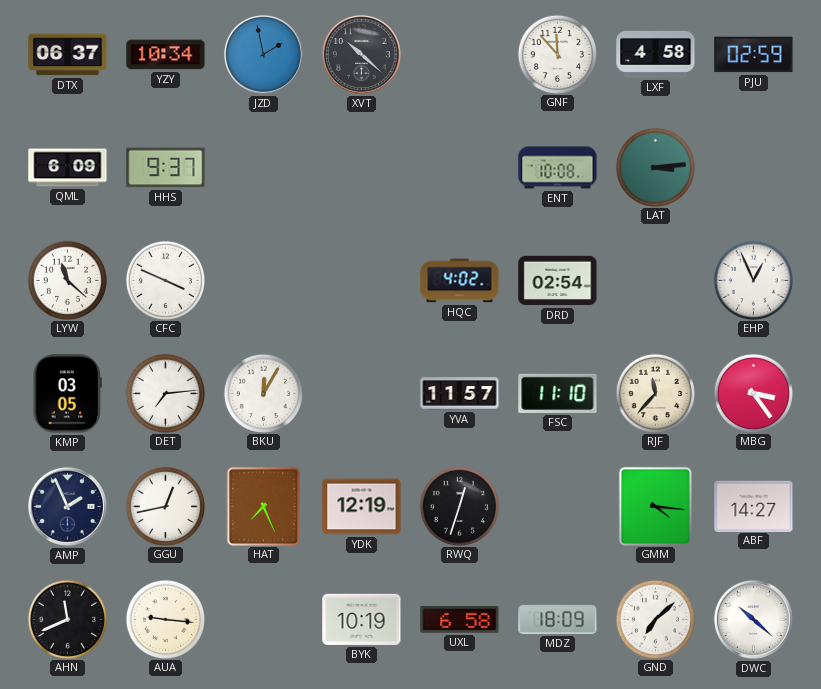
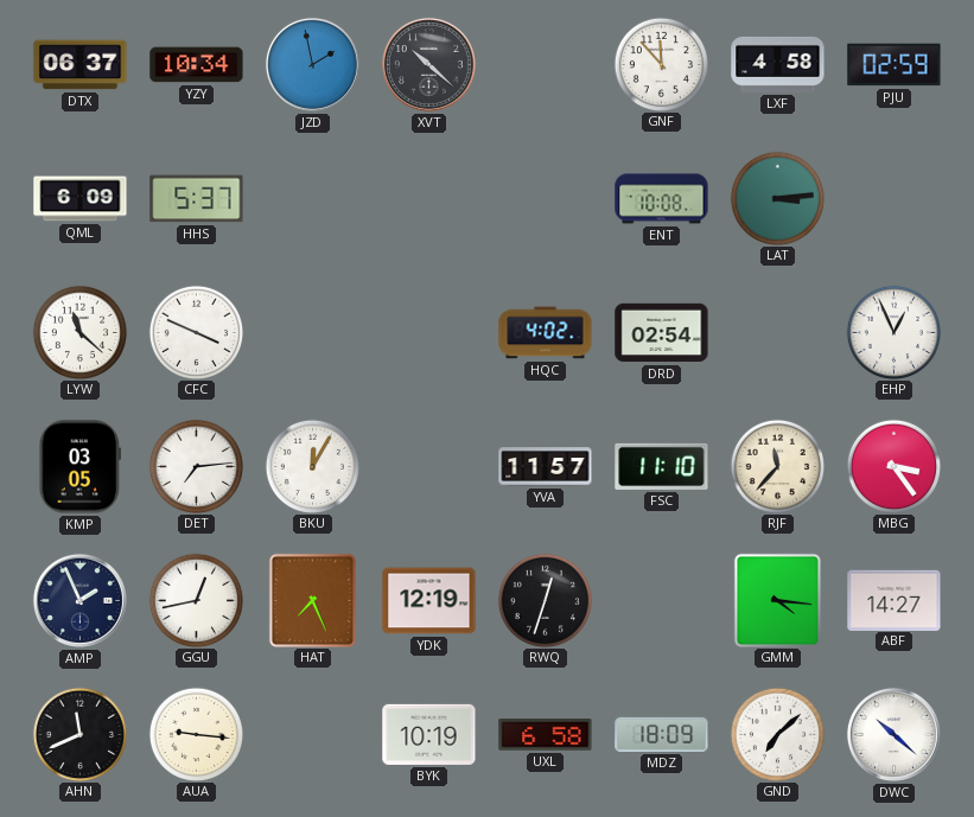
HHS: 9:37 -> 5:37 (197, 199)
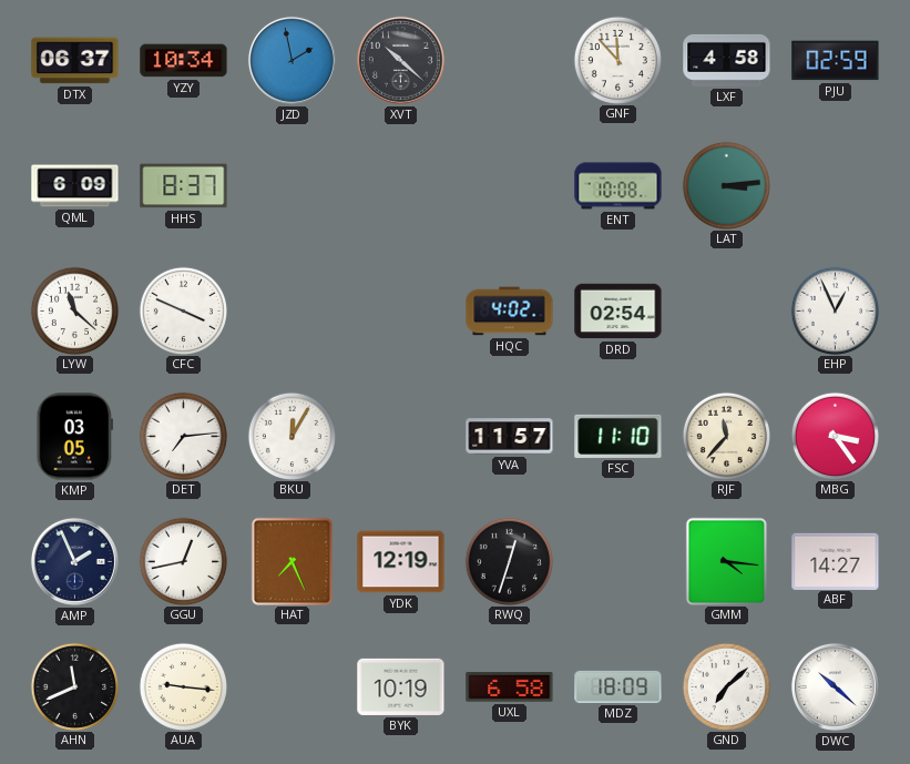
HHS: 5:37 -> 8:37 (184, 186)
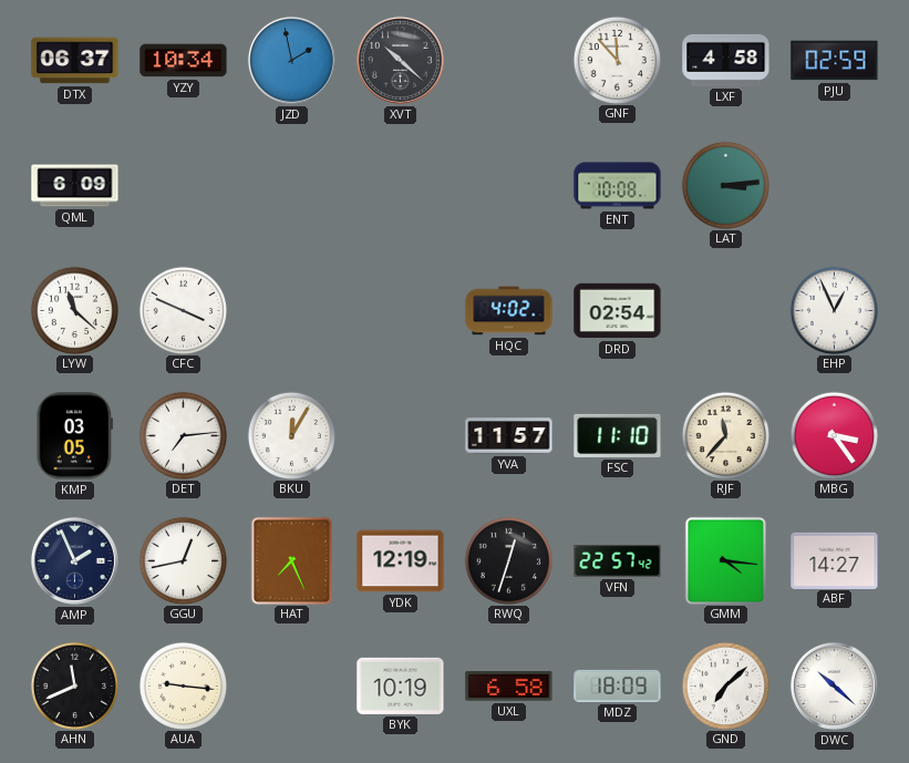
HHS: 8:37 -> none (184, 186)
VFN: none -> 22:57 (618, 561)
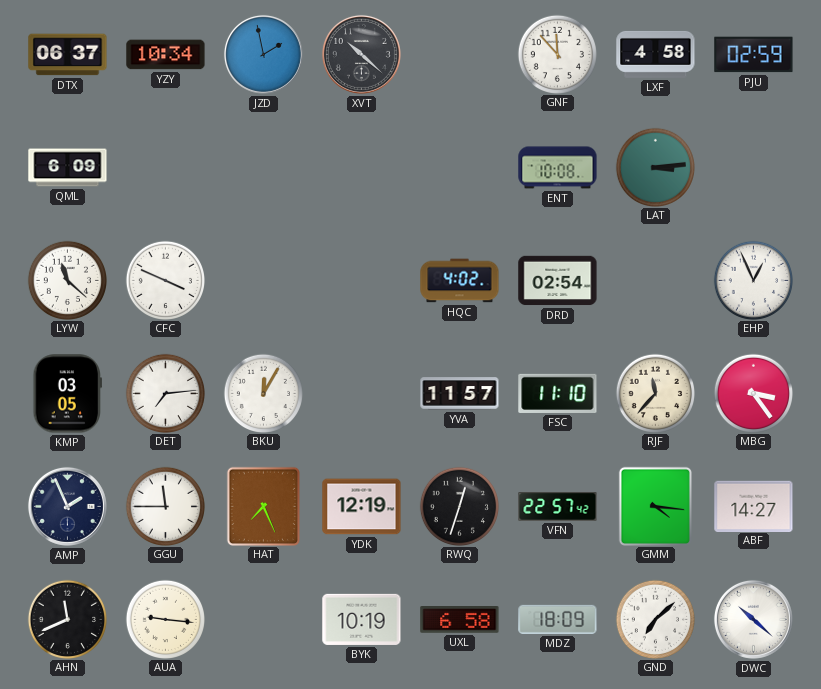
GGU: 12:43 -> 11:45 (165, 506)
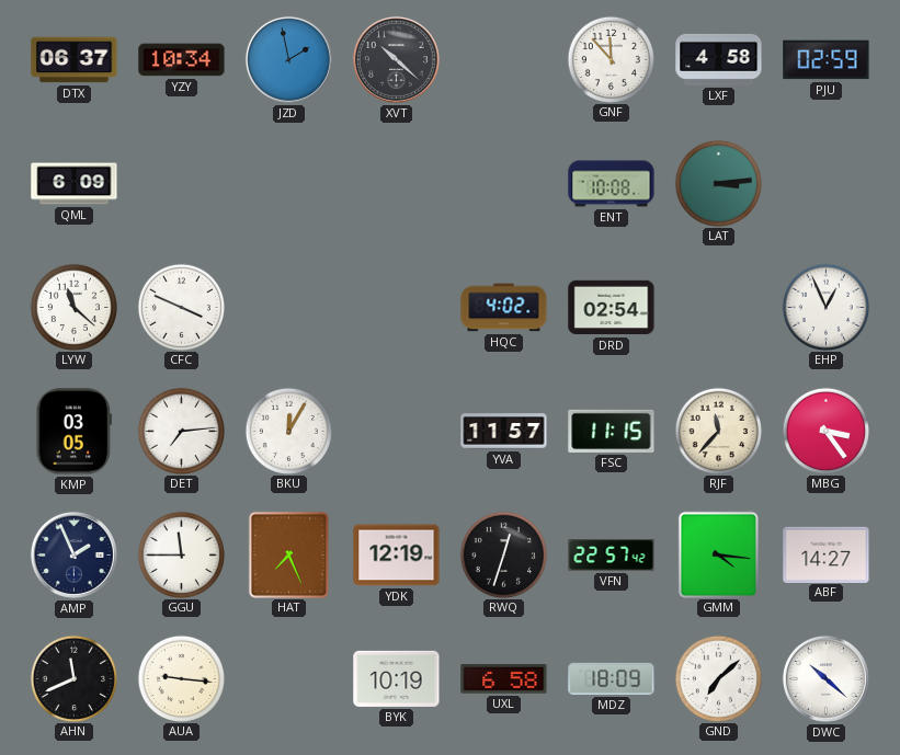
FSC: 11:10 -> 11:15 (612, 431)
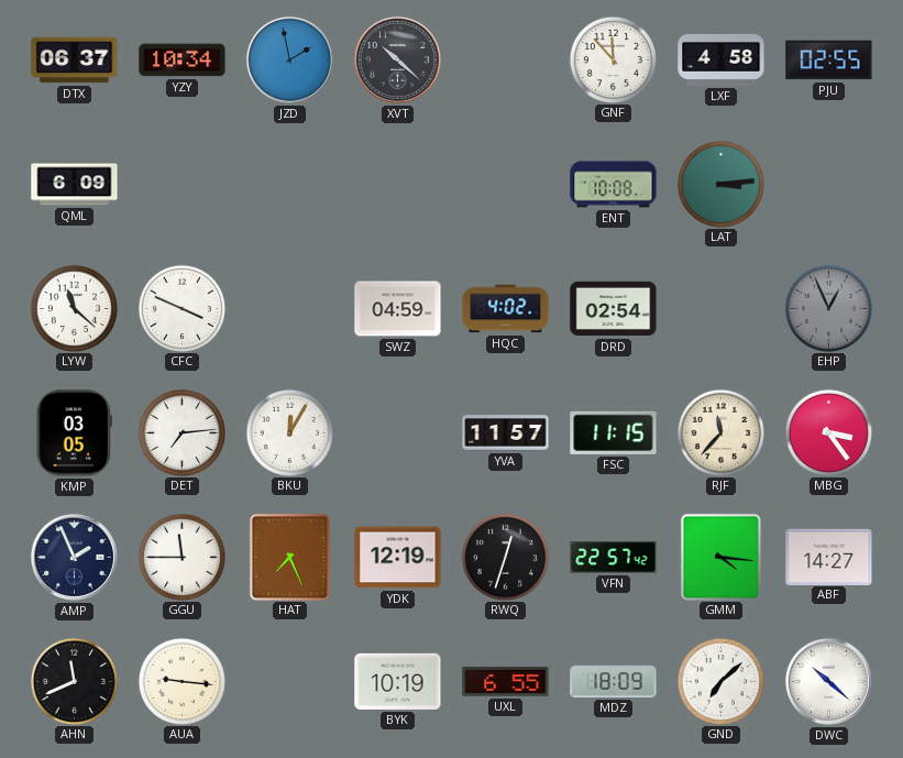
PJU: 02:59 -> 02:55 (829, 61)
SWZ: none -> 04:59 (398, 309)
EHP dial: white -> grey (828, 308)
UXL: 6:58 -> 6:55 (506, 682)
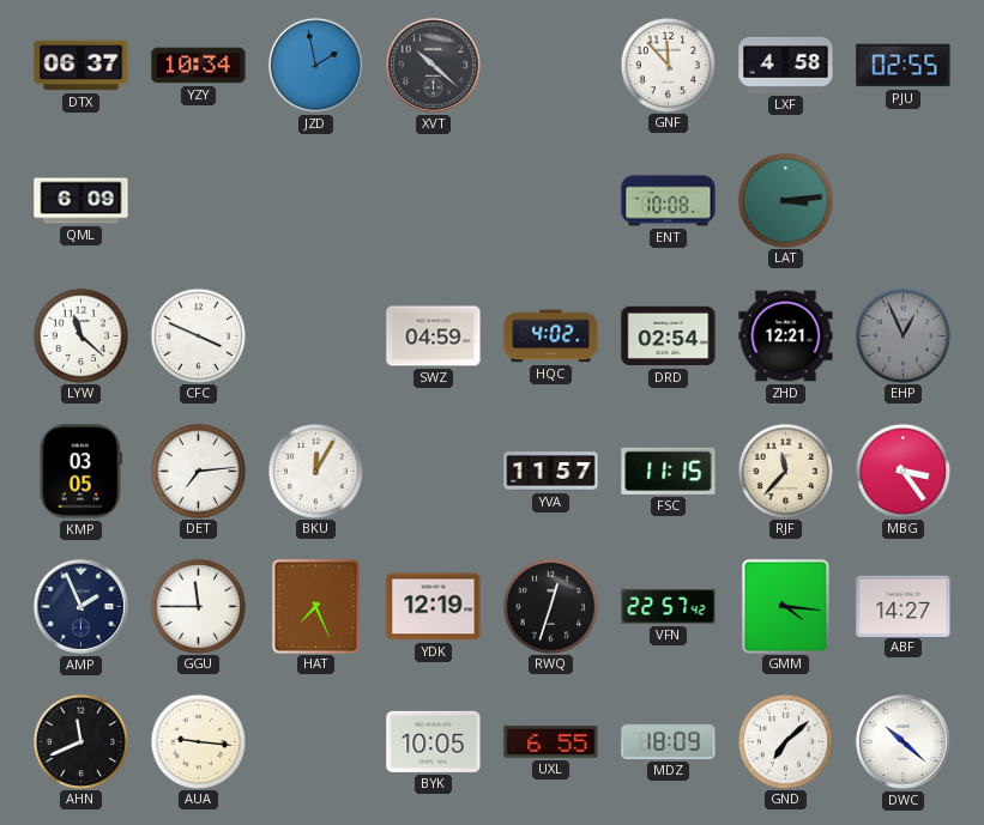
ZHD: none -> 12:21 (786, 336)
BYK: 10:19 -> 10:05 (434, 741)
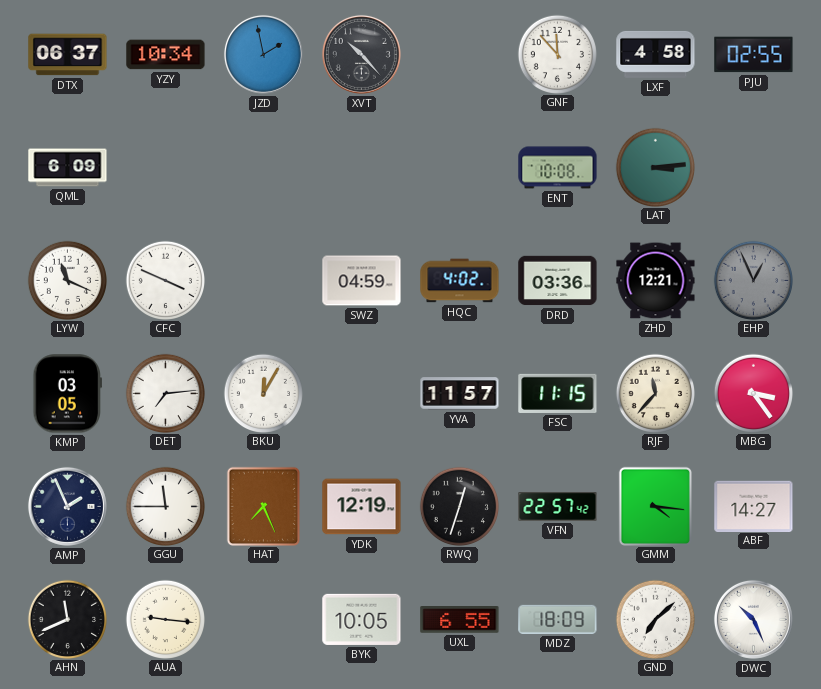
XVT: 10:22 -> 10:23 (361, 54)
LYW: 11:22 -> 11:19 (67, 280)
DRD: 02:54 -> 03:36 (558, 281)
DWC: 10:22 -> 10:26 (753, 619)
